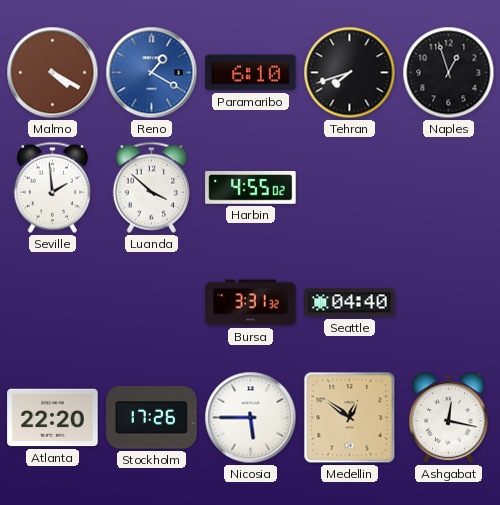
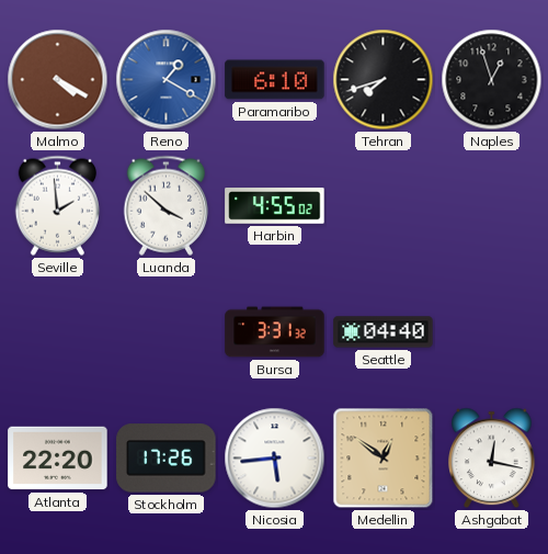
Nicosia: 5:45 -> 5:44 (275, 459)
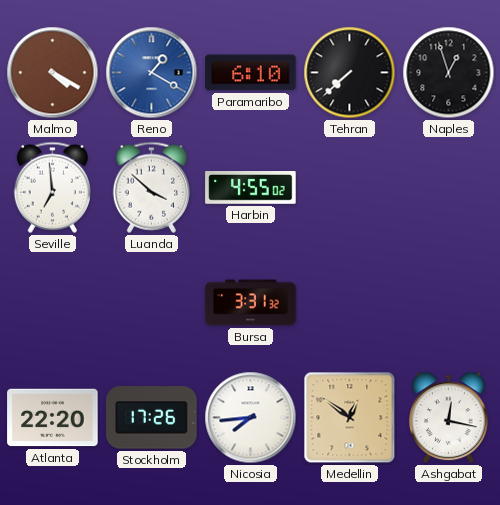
Tehran: 7:42 -> 7:38 (350, 73)
Seville: 1:59 -> 6:59 (53, 187)
Seattle: 04:40 -> none (384, 332)
Nicosia: 5:44 -> 7:44 (251, 418)
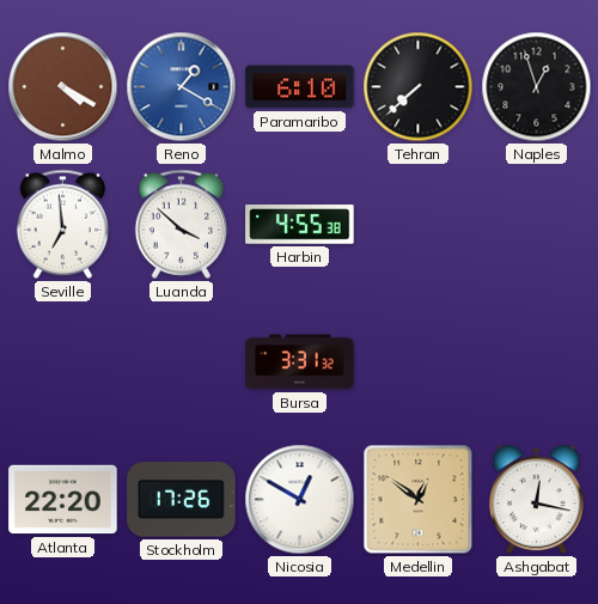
Harbin: 4:55:02 -> 4:55:38 (300, 225)
Nicosia: 7:44 -> 12:50 (300, 500)
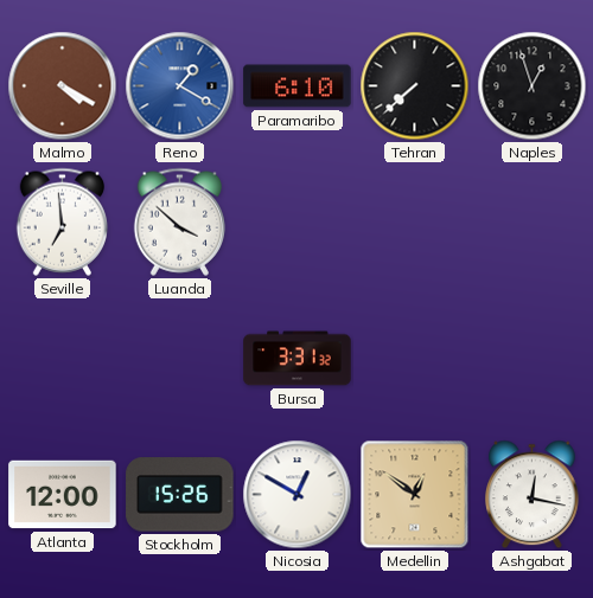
Harbin: 4:55 -> none (300, 225)
Atlanta: 22:20 -> 12:00 (63, 495)
Stockholm: 17:26 -> 15:26 (180, 495)
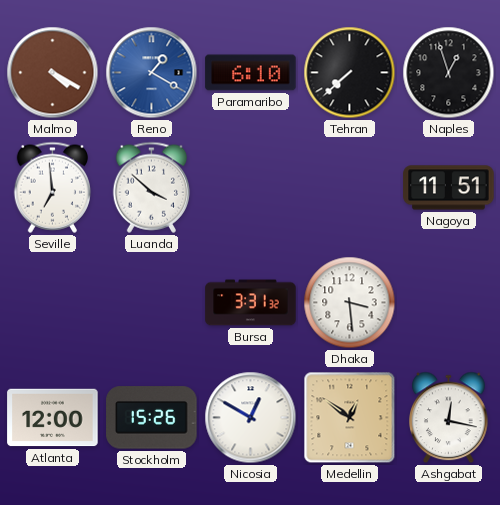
Nagoya: none -> 11:51 (449, 188)
Dhaka: none -> 3:29 (350, 303)
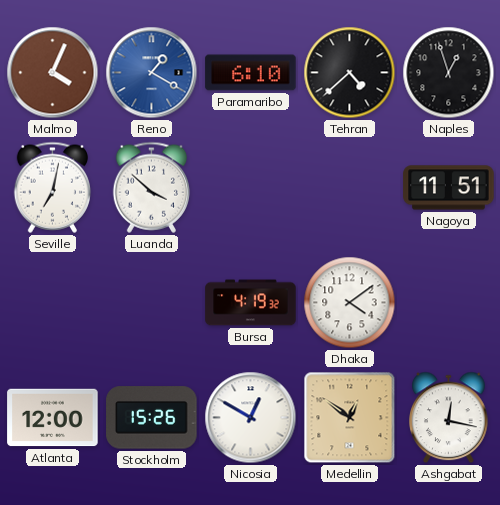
Malmo: 4:20 -> 4:04 (53, 73)
Tehran: 7:38 -> 4:38 (350, 73)
Seville: 6:59 -> 7:02 (53, 187)
Bursa: 3:31 -> 4:19 (251, 303)
Dhaka: 3:29 -> 4:09 (350, 303)
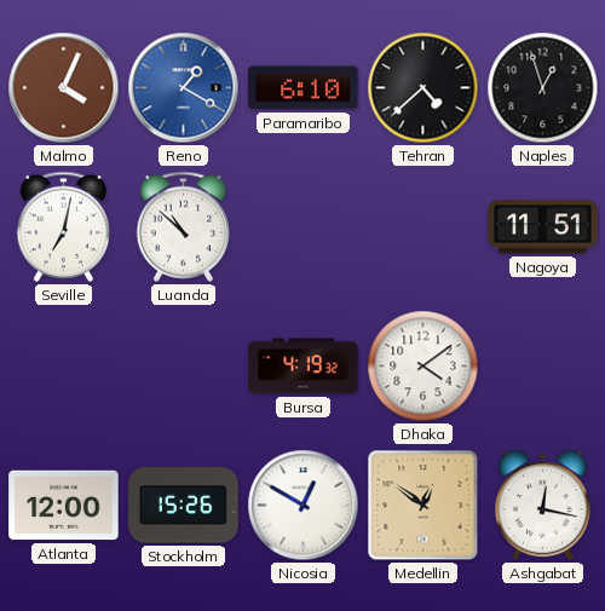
Luanda: 3:52 -> 10:52 (184, 226)
